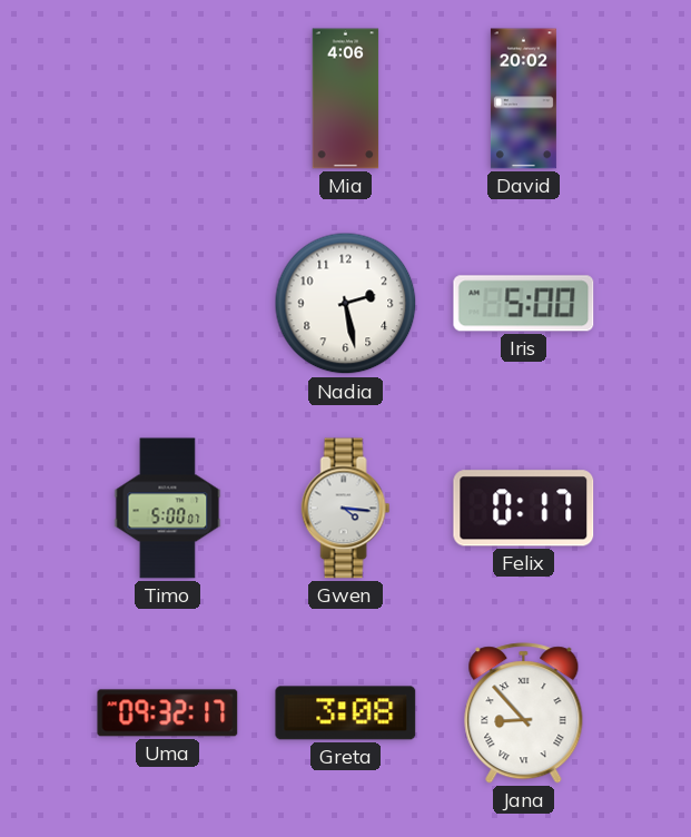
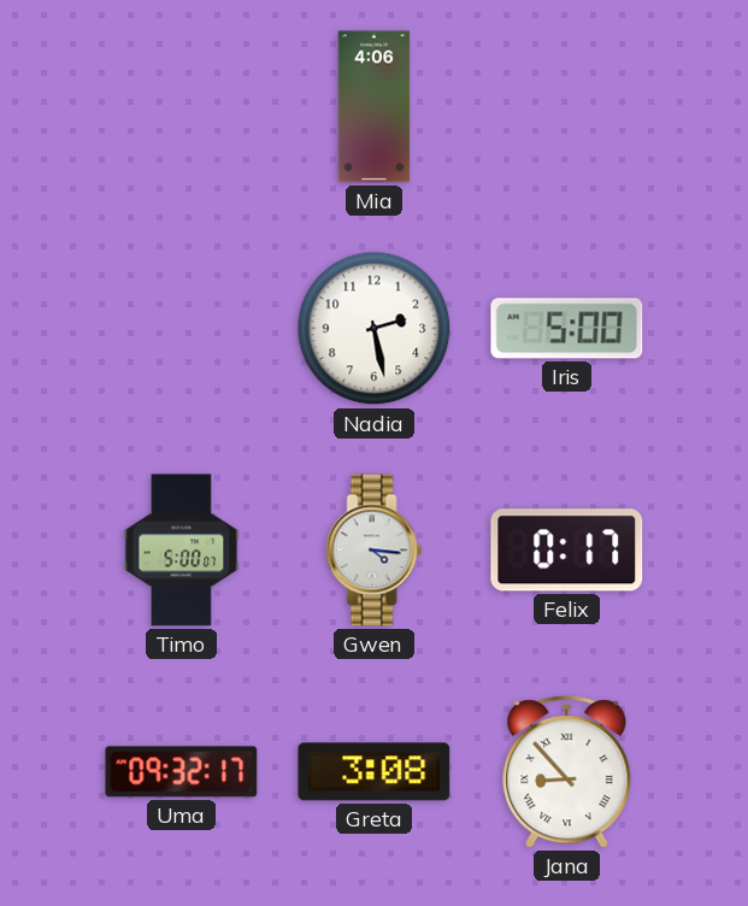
David: 20:02 -> none (523, 99)
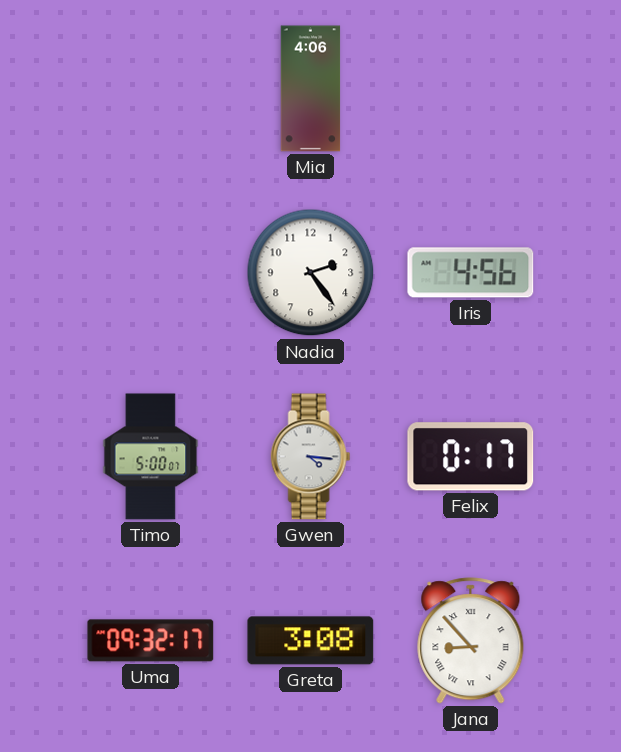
Nadia: 2:28 -> 2:24 (311, 273)
Iris: 5:00 -> 4:56 (471, 273)
